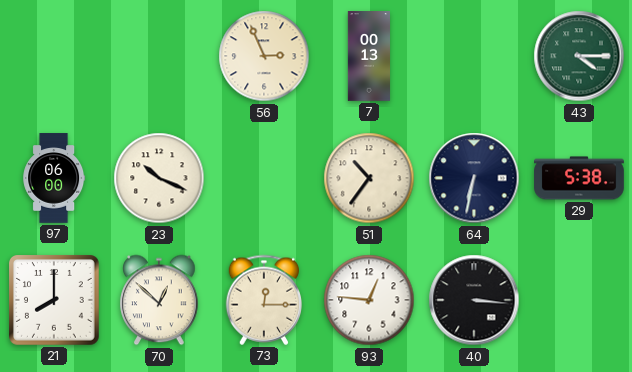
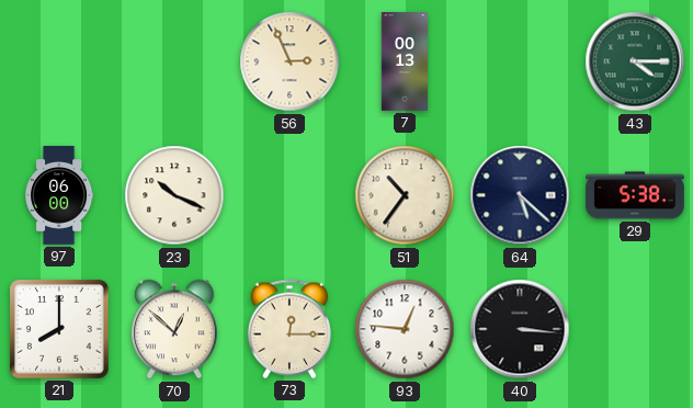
64: 6:32 -> 5:22 (520, 195)
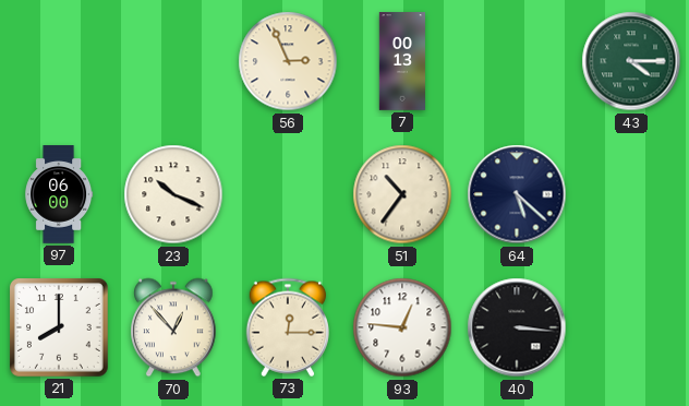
29: 5:38 -> none (635, 195)
70: 12:52 -> 12:53 (173, 327)
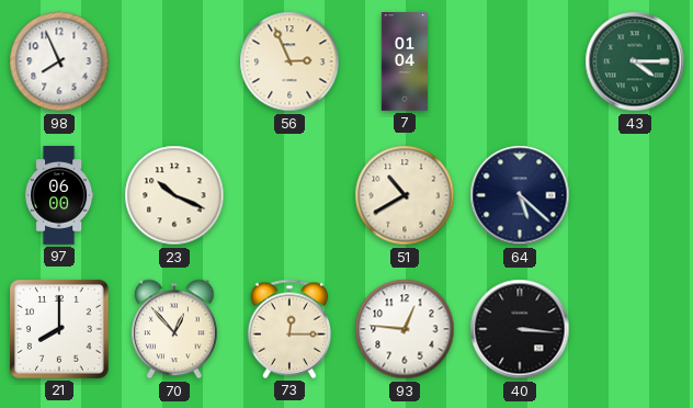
98: none -> 7:56 (59, 61)
7: 00:13 -> 01:04 (404, 61)
51: 10:36 -> 10:40 (405, 195)
